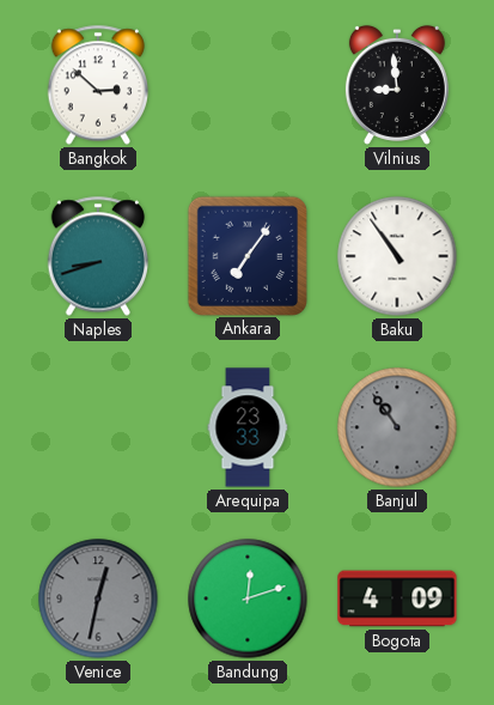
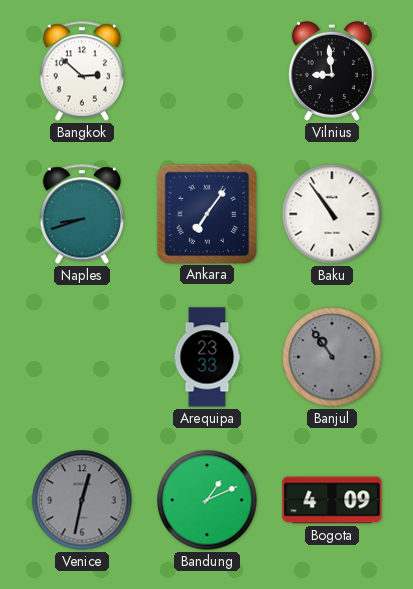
Bandung: 12:12 -> 1:11 (207, 500)
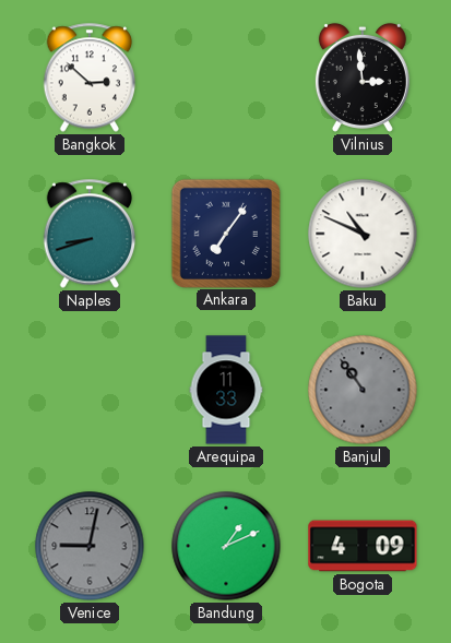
Vilnius: 8:59 -> 2:59 (363, 78)
Baku: 10:54 -> 10:49 (363, 234)
Arequipa: 23:33 -> 11:33 (226, 390)
Venice: 12:32 -> 9:02 (90, 546)
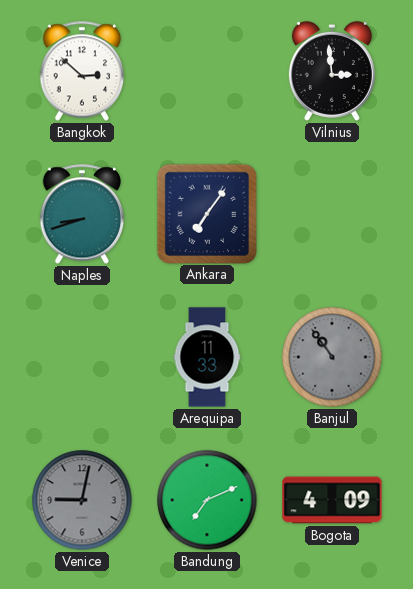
Baku: 10:49 -> none (363, 234)
Bandung: 1:11 -> 7:11 (207, 500)
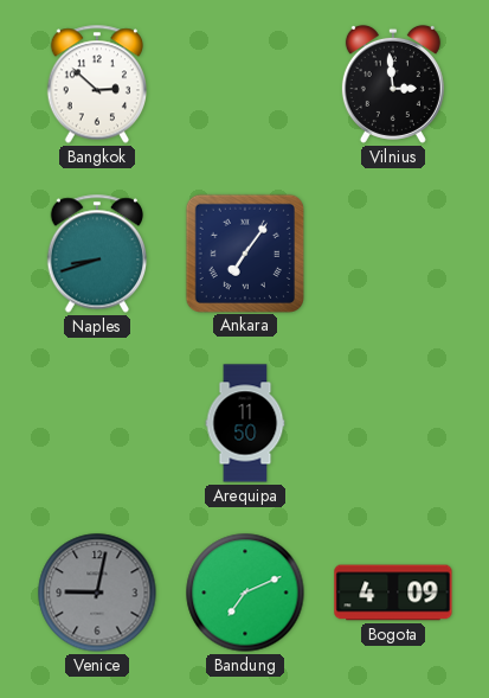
Arequipa: 11:33 -> 11:50 (245, 423)
Banjul: 10:54 -> none (332, 357)
